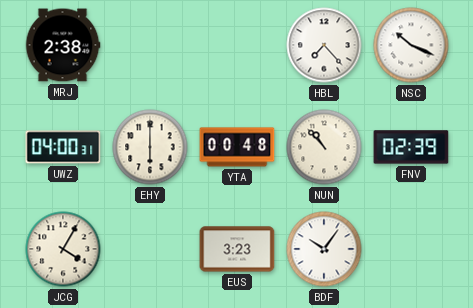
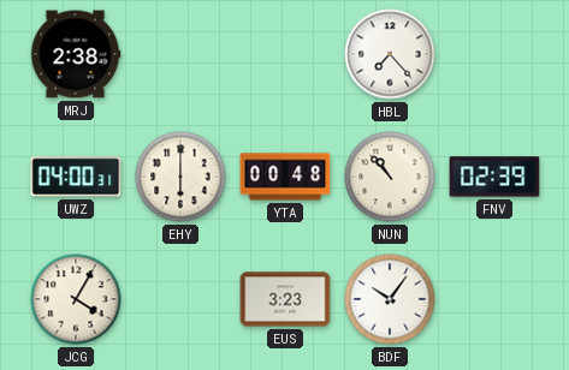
NSC: 10:19 -> none (411, 45)
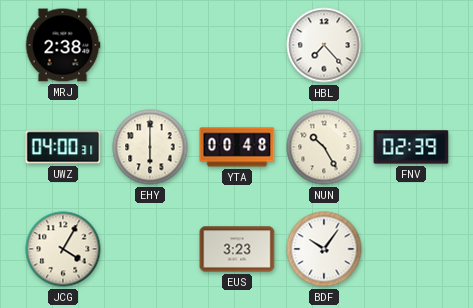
NUN: 10:53 -> 10:25 (324, 147)
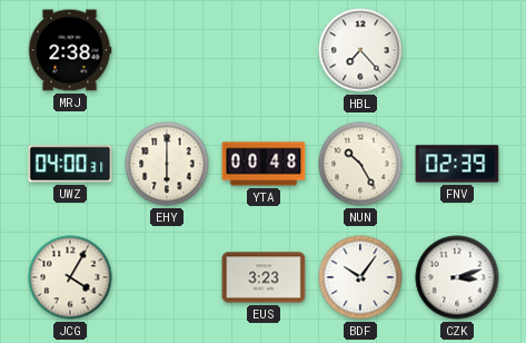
CZK: none -> 3:12 (457, 277)
